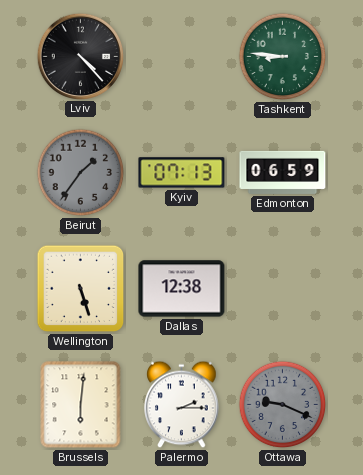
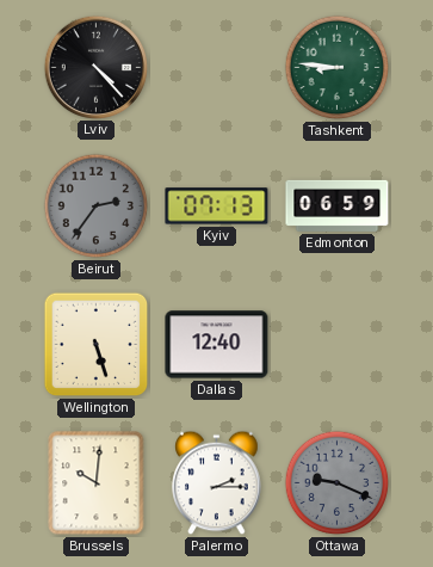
Beirut: 1:36 -> 2:36 (97, 207)
Dallas: 12:38 -> 12:40 (217, 345)
Brussels: 6:01 -> 10:01 (97, 483)
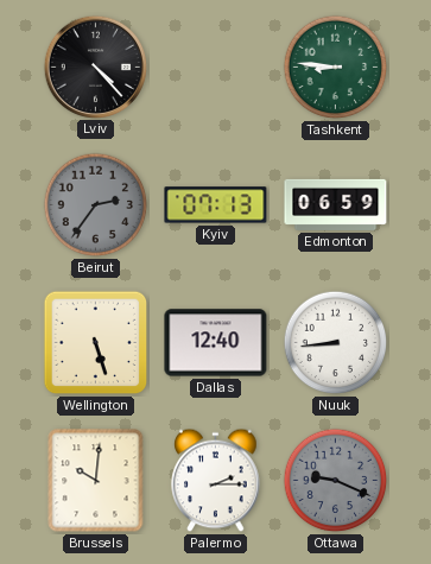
Nuuk: none -> 8:44 (336, 343)
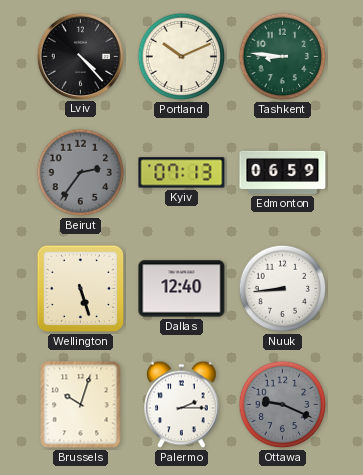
Portland: none -> 10:11 (182, 57)
Brussels: 10:01 -> 10:03 (81, 405)
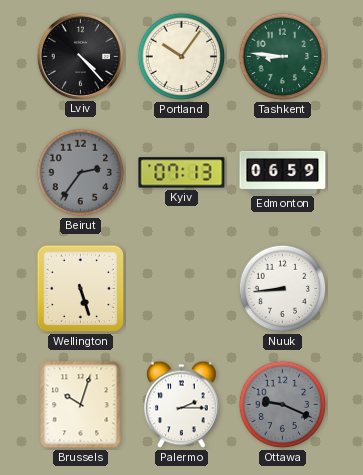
Portland: 10:11 -> 10:06 (182, 57)
Dallas: 12:40 -> none (182, 289)
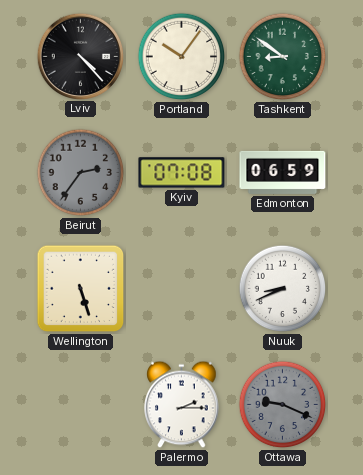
Tashkent: 8:46 -> 8:51 (283, 57)
Kyiv: 07:13 -> 07:08 (182, 173)
Nuuk: 8:44 -> 8:41 (283, 289)
Brussels: 10:03 -> none (81, 405)
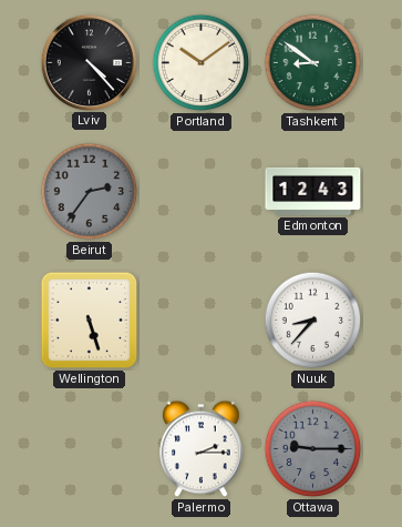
Portland: 10:06 -> 10:09 (202, 63)
Kyiv: 07:08 -> none (182, 173)
Edmonton: 06:59 -> 12:43 (313, 191)
Nuuk: 8:41 -> 8:37 (313, 321)
Ottawa: 9:19 -> 9:15 (313, 449)
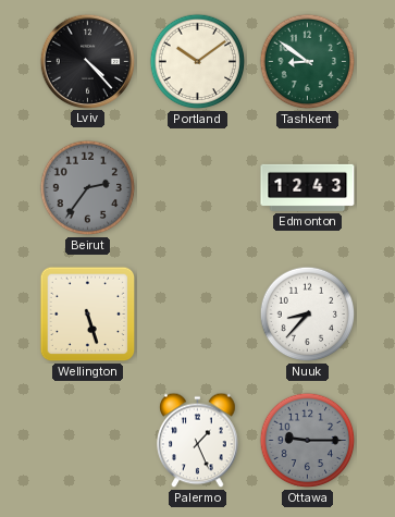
Palermo: 2:15 -> 1:26 (198, 441)
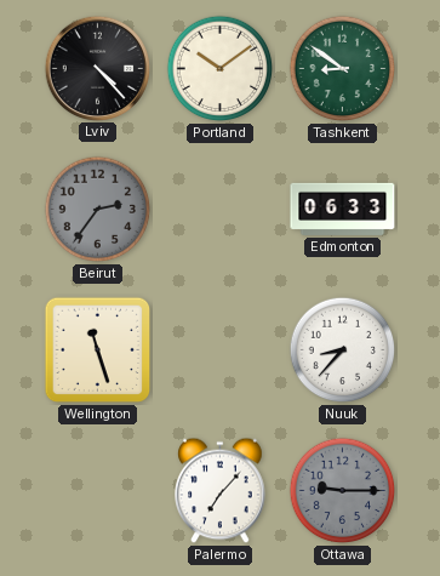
Edmonton: 12:43 -> 06:33 (343, 209)
Wellington: 5:27 -> 11:27 (98, 350)
Palermo: 1:26 -> 7:07 (221, 491)
